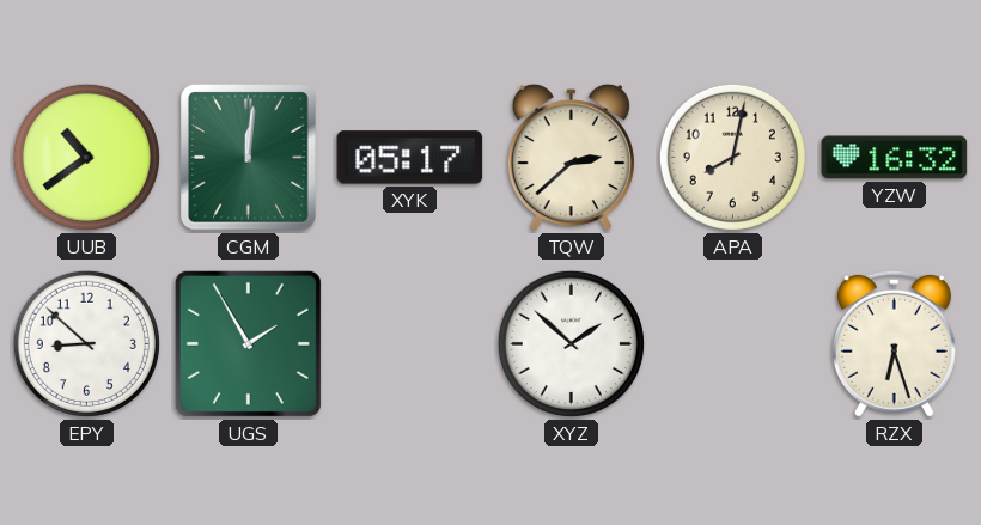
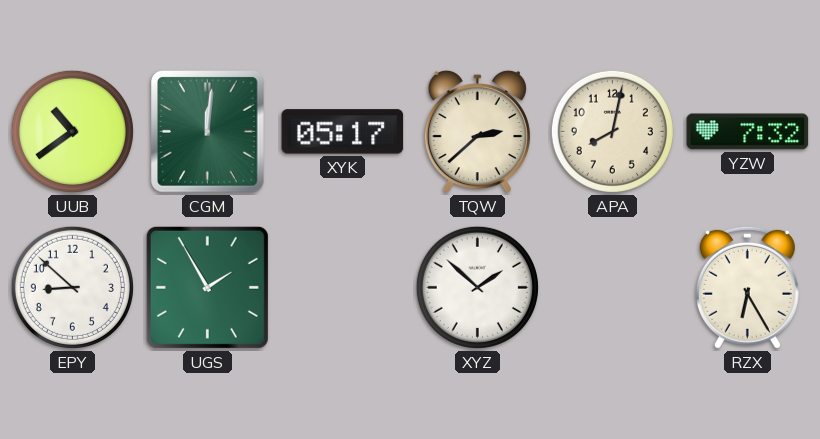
YZW: 16:32 -> 7:32 (748, 132)
RZX: 6:27 -> 6:25 (747, 287)
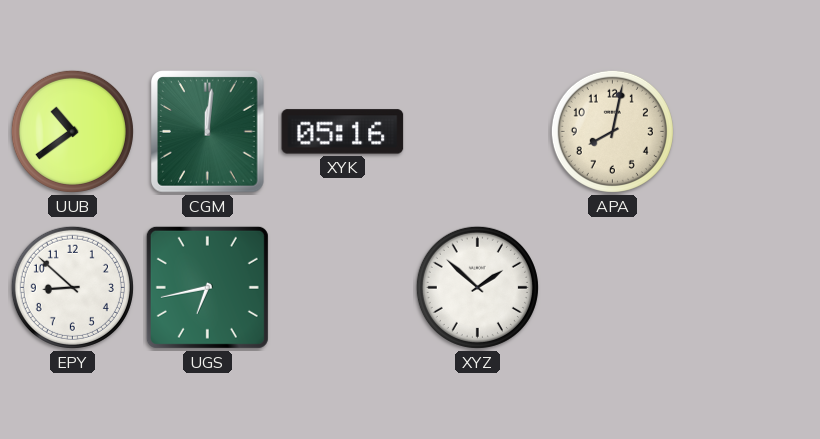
XYK: 05:17 -> 05:16 (343, 132)
TQW: 2:38 -> none (477, 132)
YZW: 7:32 -> none (748, 132)
UGS: 1:55 -> 6:43 (207, 287)
RZX: 6:25 -> none (747, 287)
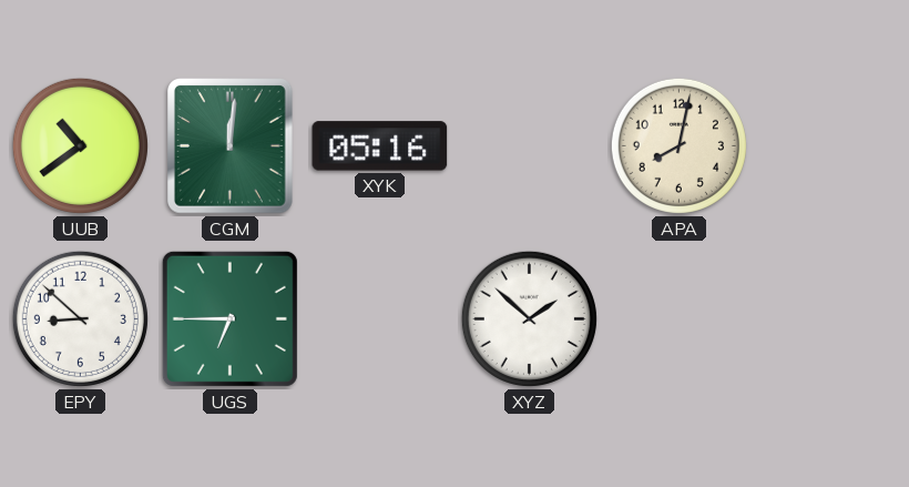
UGS: 6:43 -> 6:45 (229, 318)
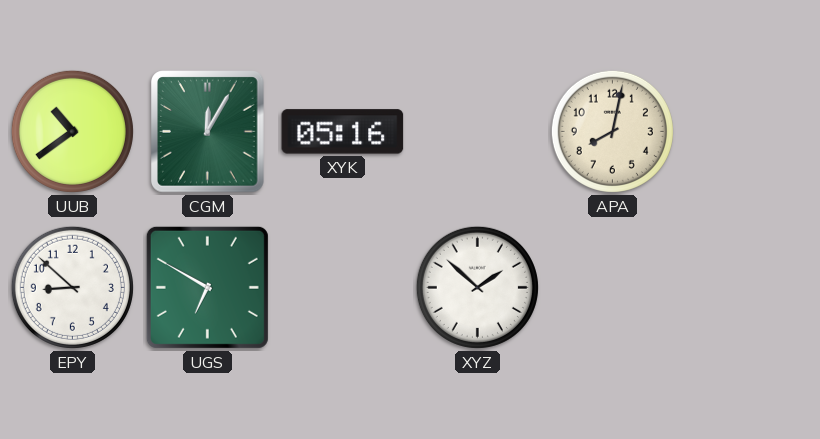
CGM: 12:01 -> 12:05 (208, 132)
UGS: 6:45 -> 6:50 (207, 287)
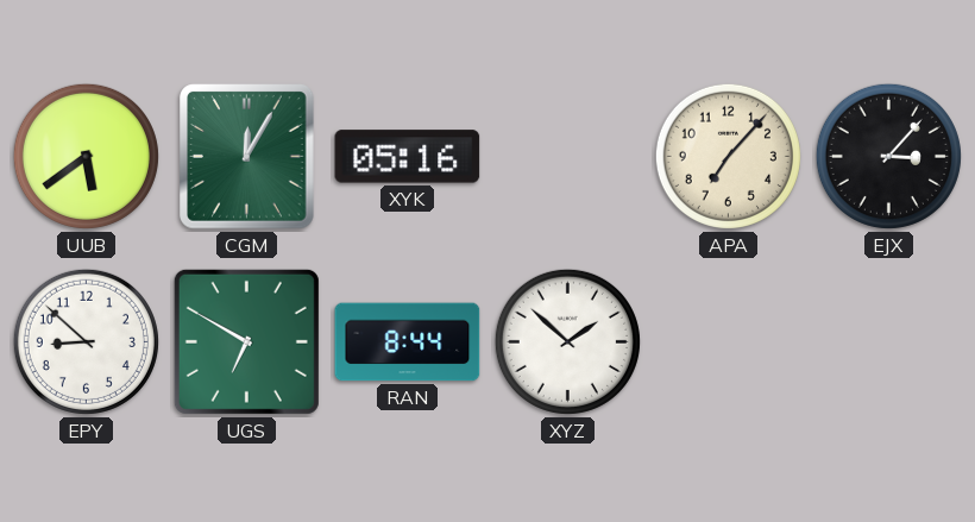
UUB: 10:39 -> 5:39 (86, 156)
APA: 8:02 -> 7:07 (728, 156)
EJX: none -> 3:07 (888, 156)
RAN: none -> 8:44 (408, 342)
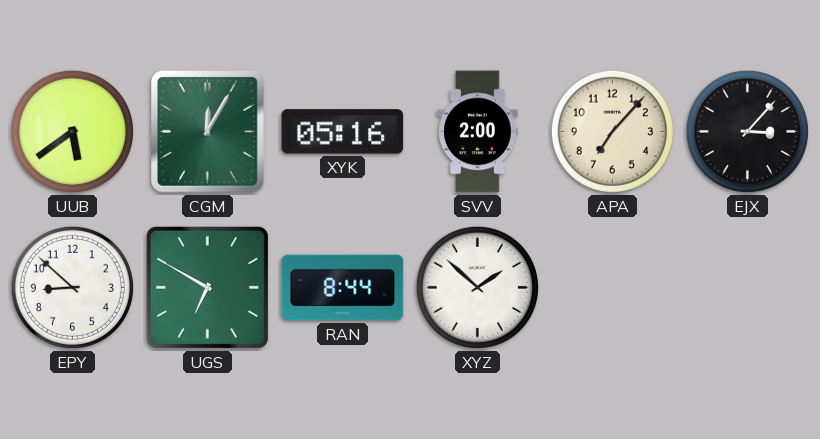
SVV: none -> 2:00 (478, 132)
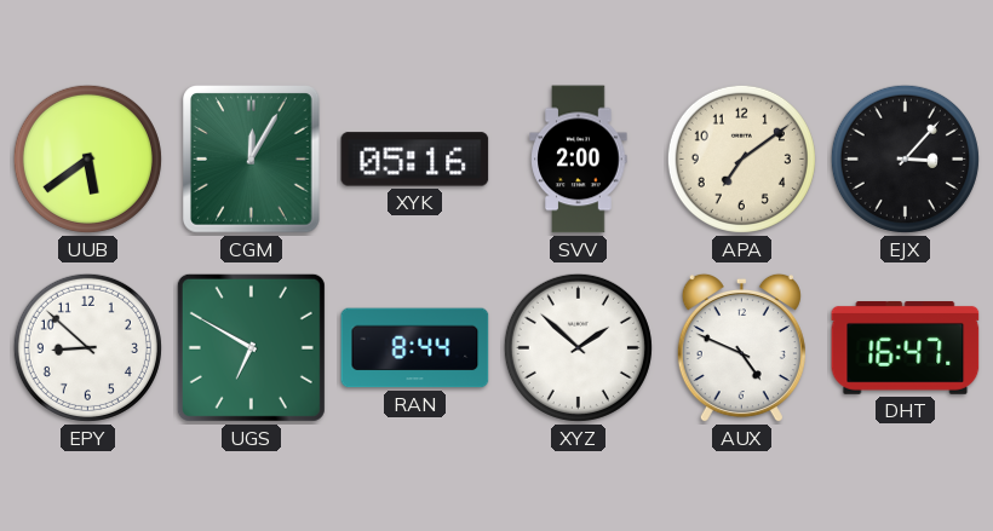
APA: 7:07 -> 7:09 (741, 158)
AUX: none -> 4:49 (741, 348)
DHT: none -> 16:47 (906, 348)
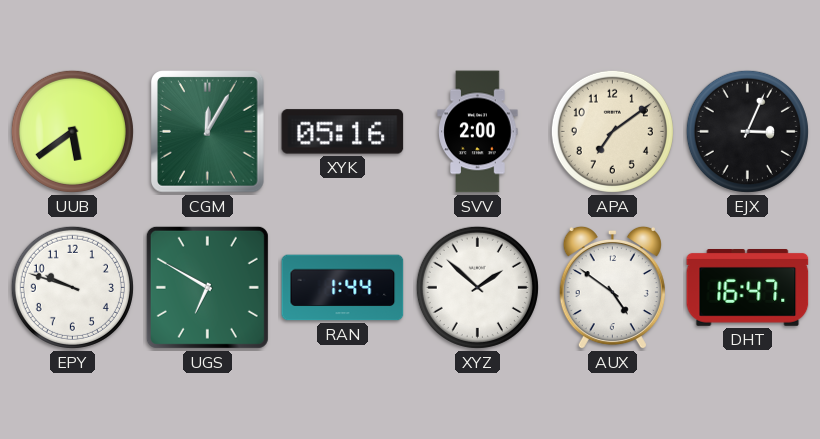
EJX: 3:07 -> 3:04 (747, 131)
EPY: 8:52 -> 9:48 (72, 287)
RAN: 8:44 -> 1:44 (343, 288)
AUX: 4:49 -> 4:51 (612, 288)
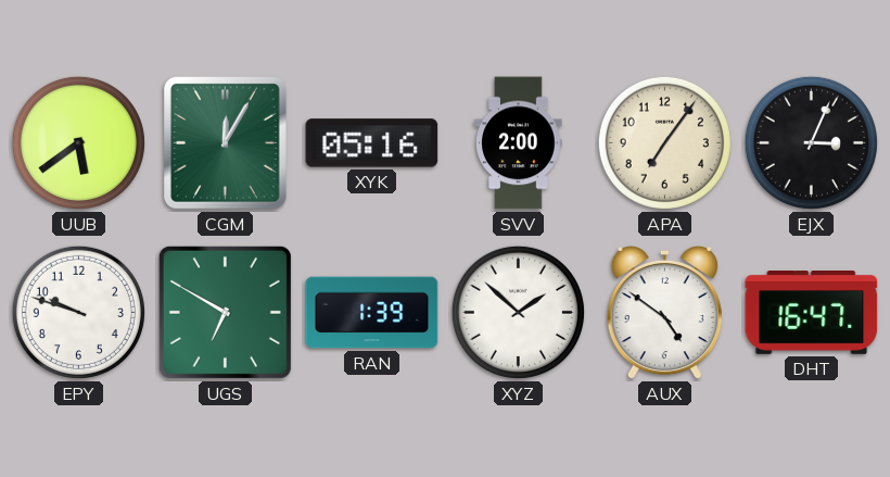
APA: 7:09 -> 7:06 (664, 142)
RAN: 1:44 -> 1:39 (372, 313)
